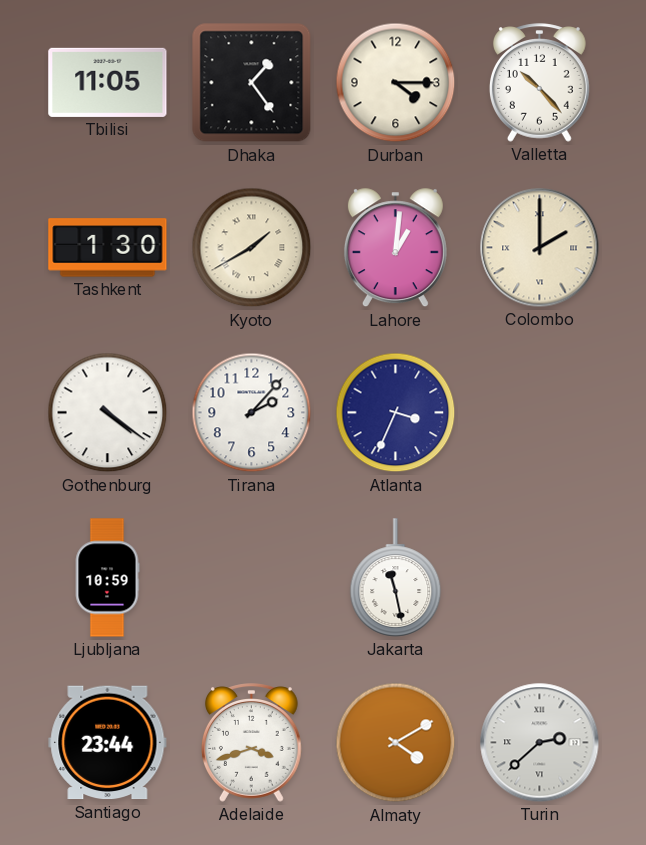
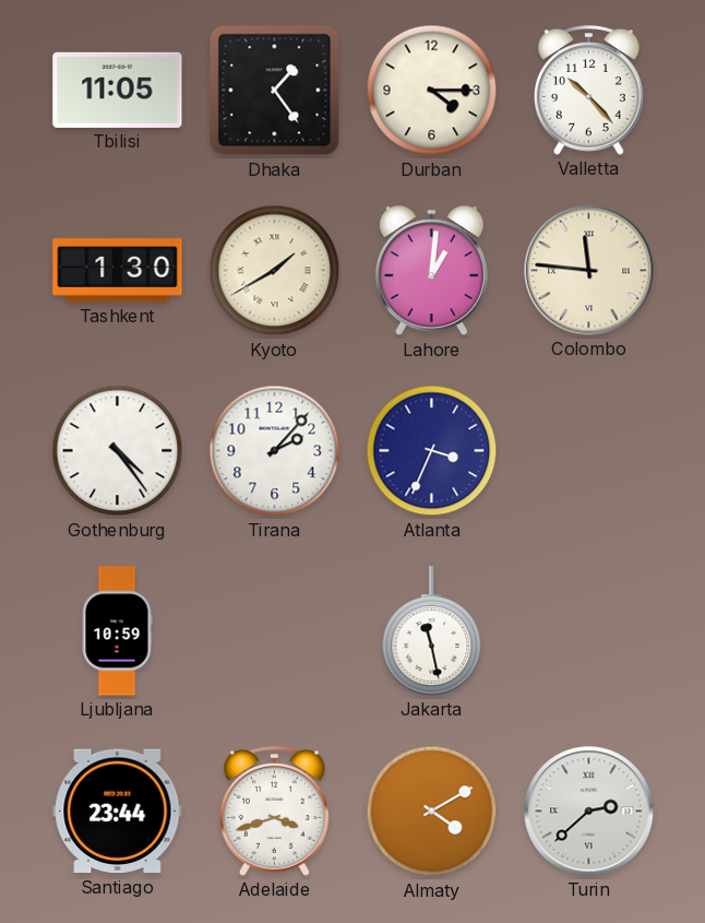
Colombo: 2:00 -> 11:46 (589, 271)
Gothenburg: 4:21 -> 4:24 (118, 451)
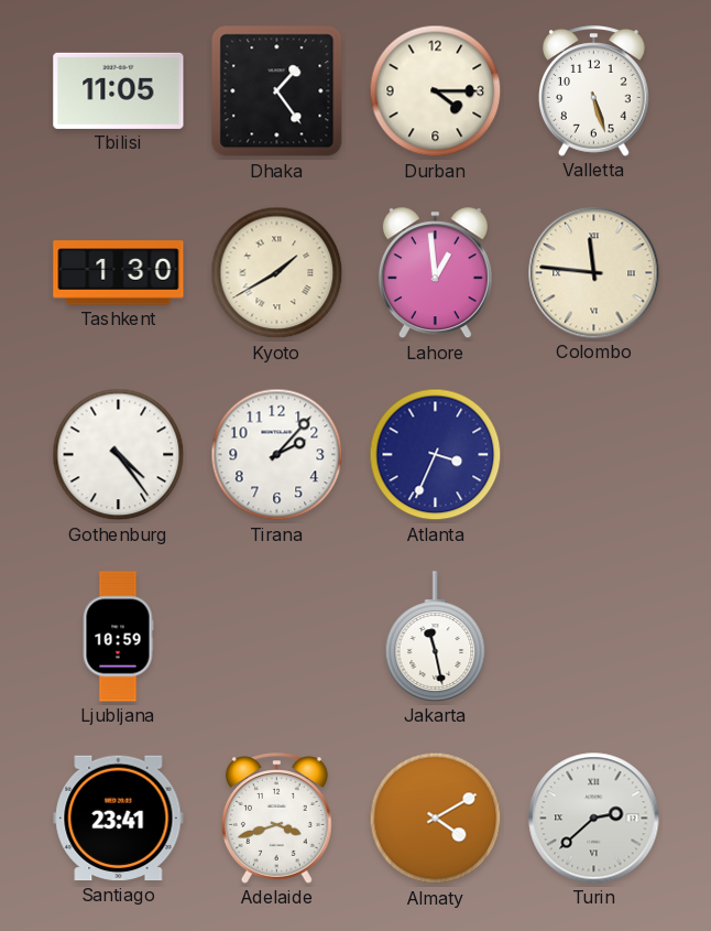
Valletta: 10:23 -> 5:27 (593, 91)
Lahore: 1:01 -> 12:59 (435, 273)
Santiago: 23:44 -> 23:41 (119, 819)
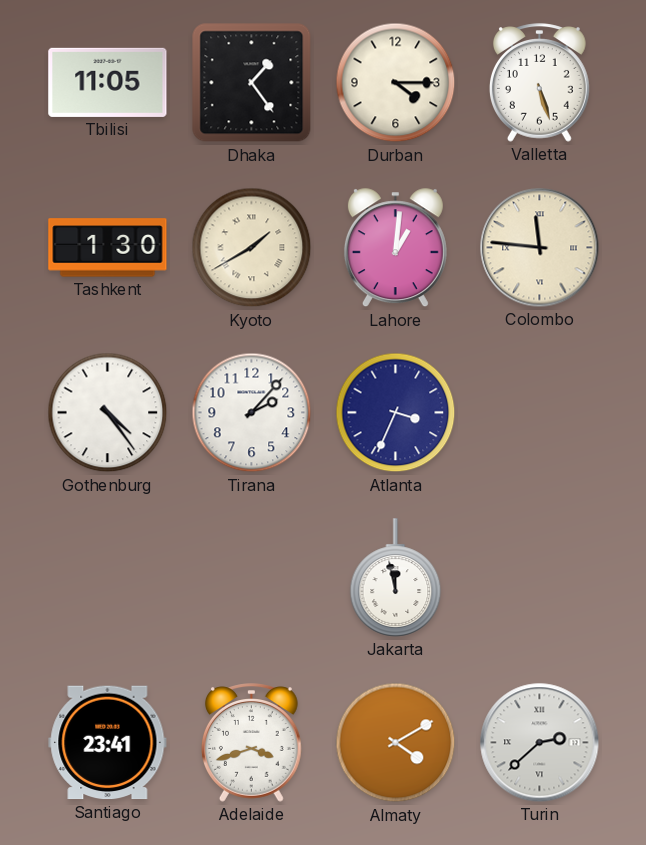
Lahore: 12:59 -> 1:01 (395, 248)
Ljubljana: 10:59 -> none (118, 637)
Jakarta: 11:28 -> 11:58 (396, 578)
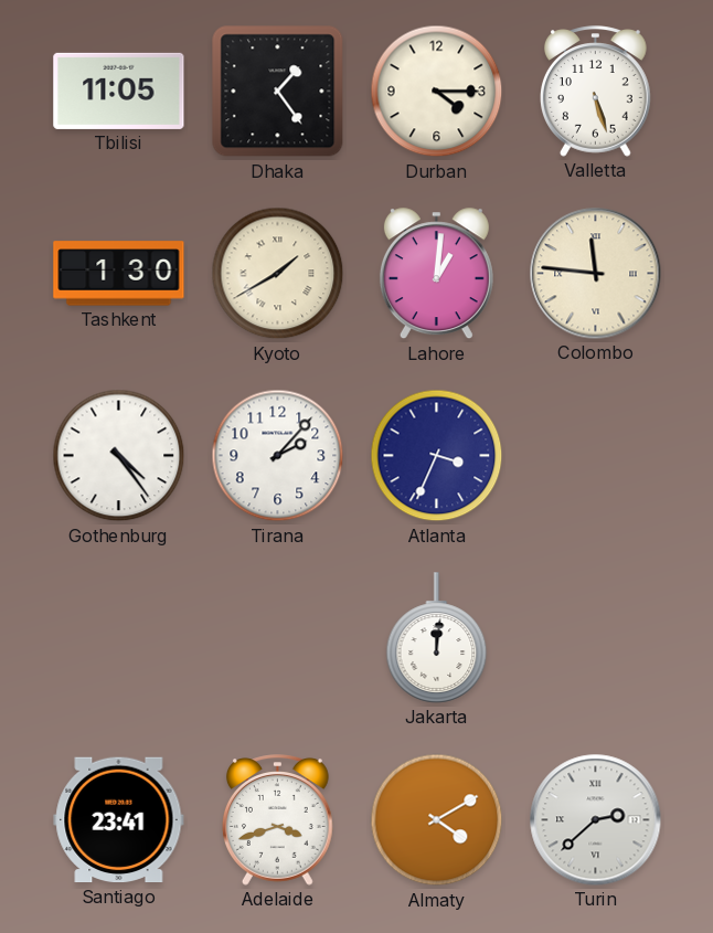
Jakarta: 11:58 -> 12:01 (437, 638)
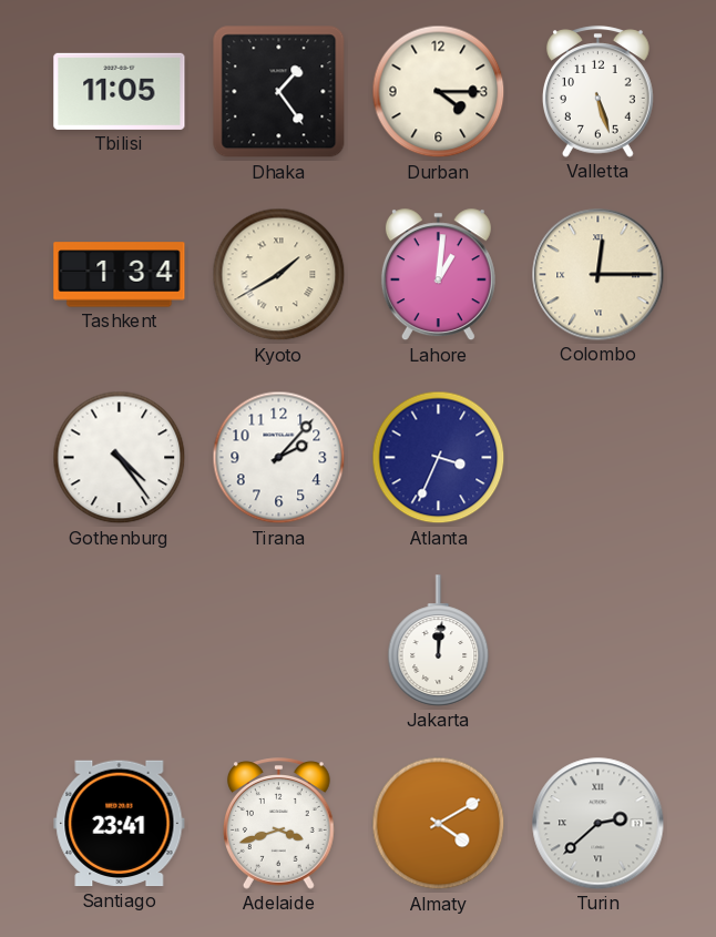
Tashkent: 1:30 -> 1:34 (120, 275)
Colombo: 11:46 -> 12:15 (599, 275)
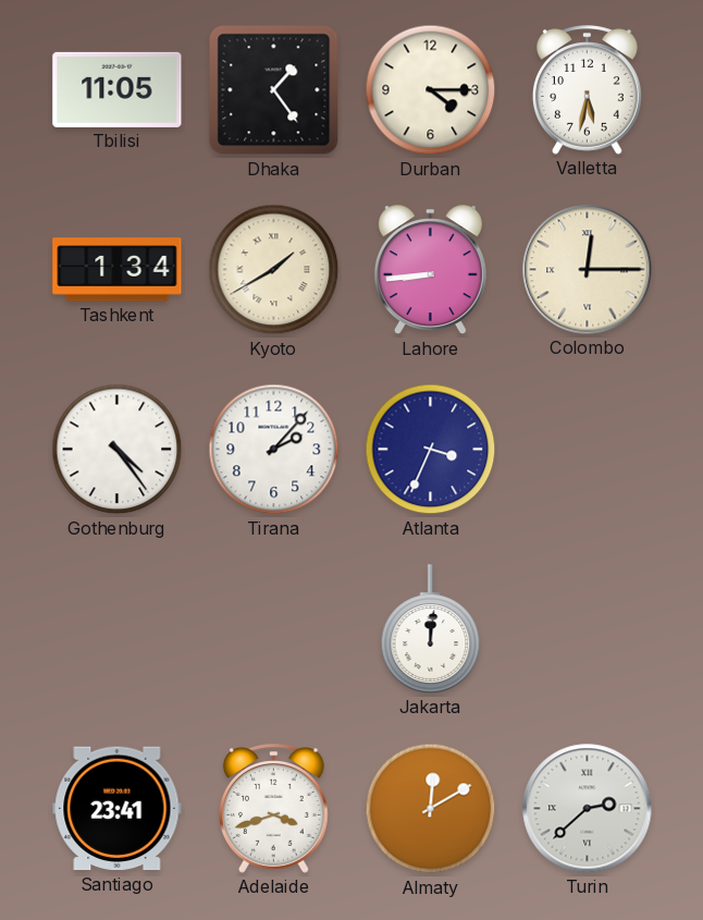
Valletta: 5:27 -> 5:32 (587, 90)
Lahore: 1:01 -> 8:44 (430, 270)
Almaty: 4:10 -> 12:10 (431, 809)
